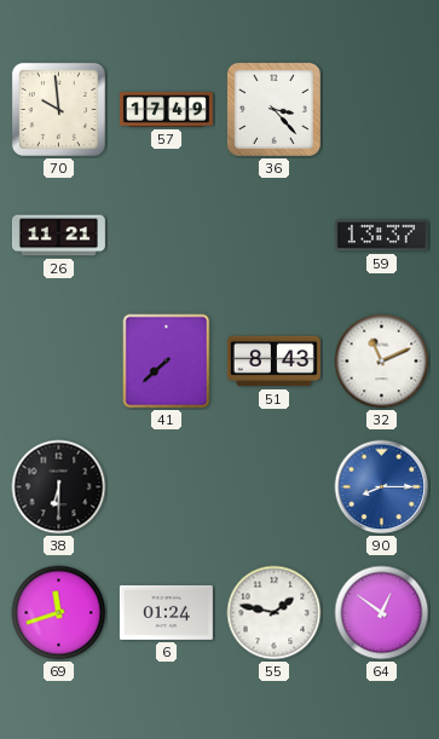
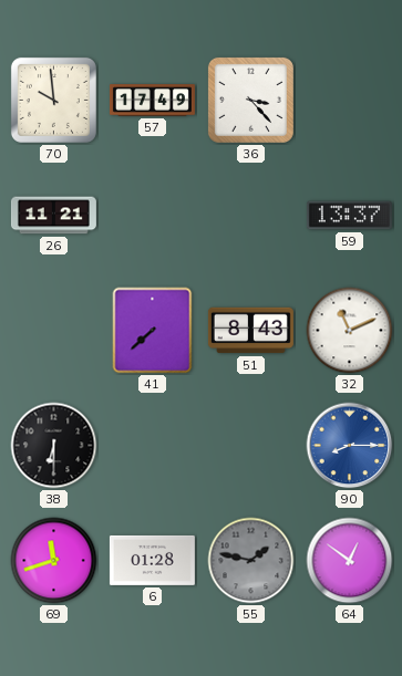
6: 01:24 -> 01:28 (152, 560)
55 dial: white -> grey (251, 561)
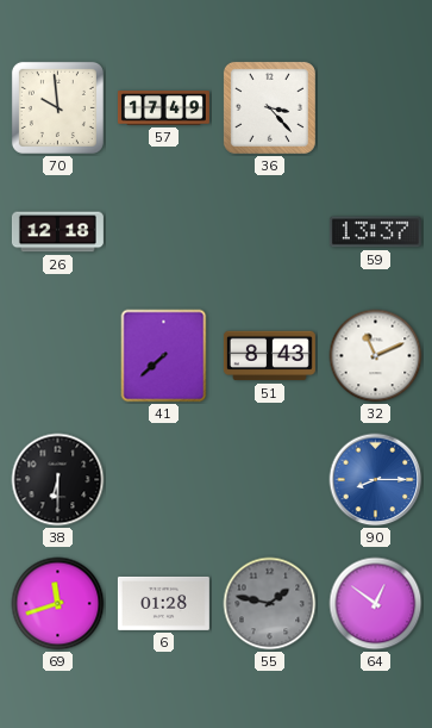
26: 11:21 -> 12:18 (57, 232)
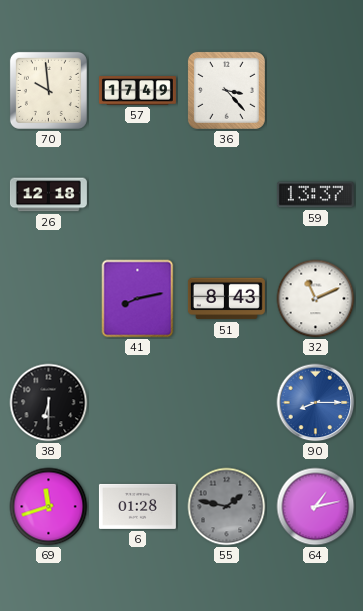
41: 7:38 -> 8:13 (138, 299)
64: 12:51 -> 1:13 (316, 507)
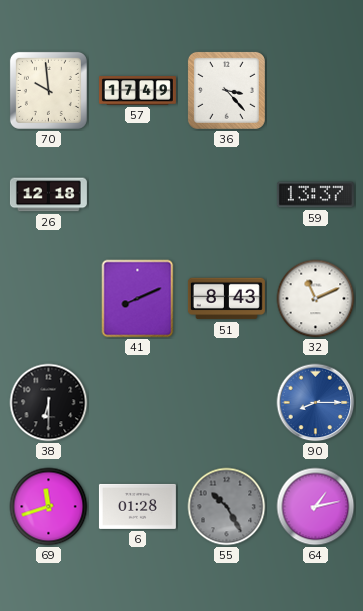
41: 8:13 -> 8:11 (138, 299)
55: 1:47 -> 10:25 (227, 507)
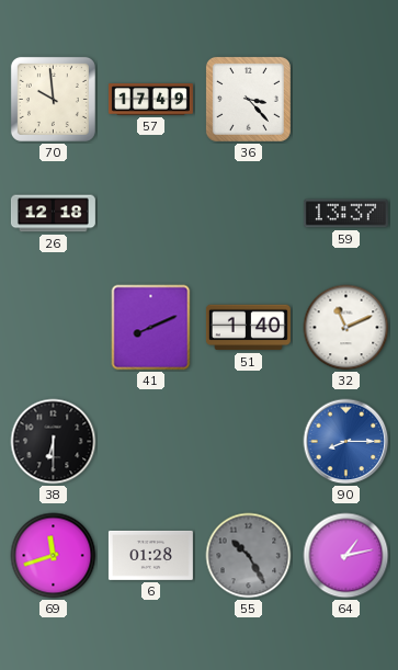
51: 8:43 -> 1:40 (248, 328)
